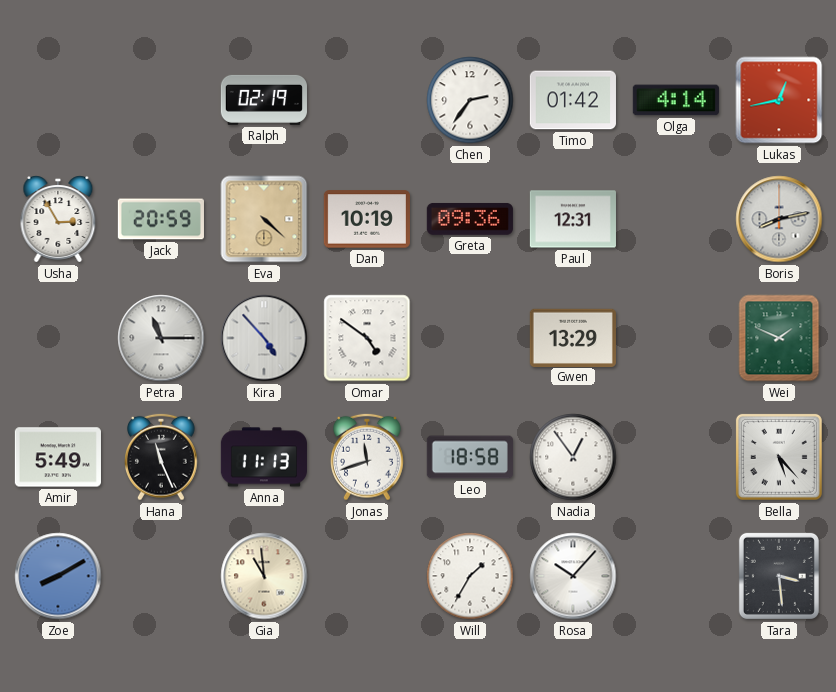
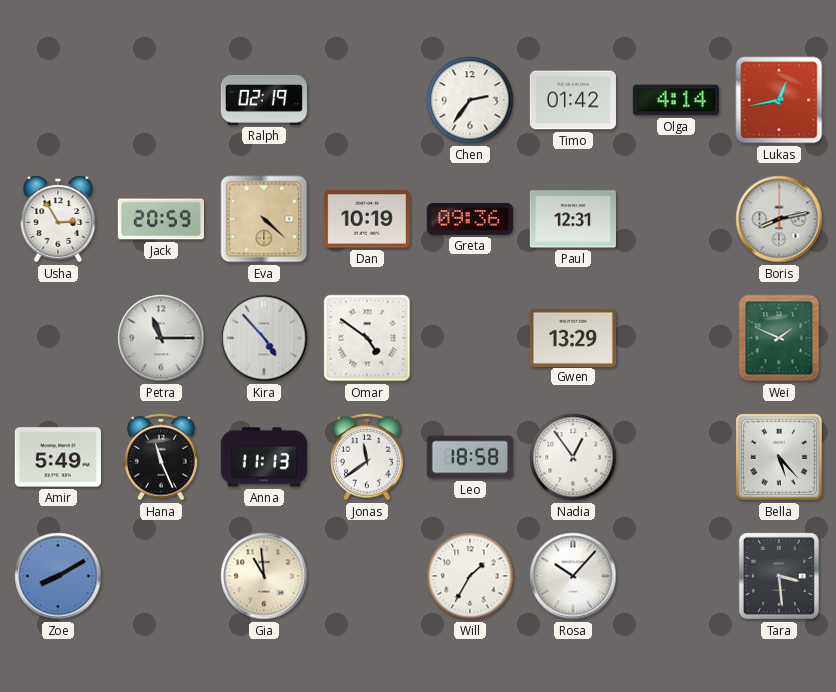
Jonas: 11:42 -> 11:39 (368, 457)
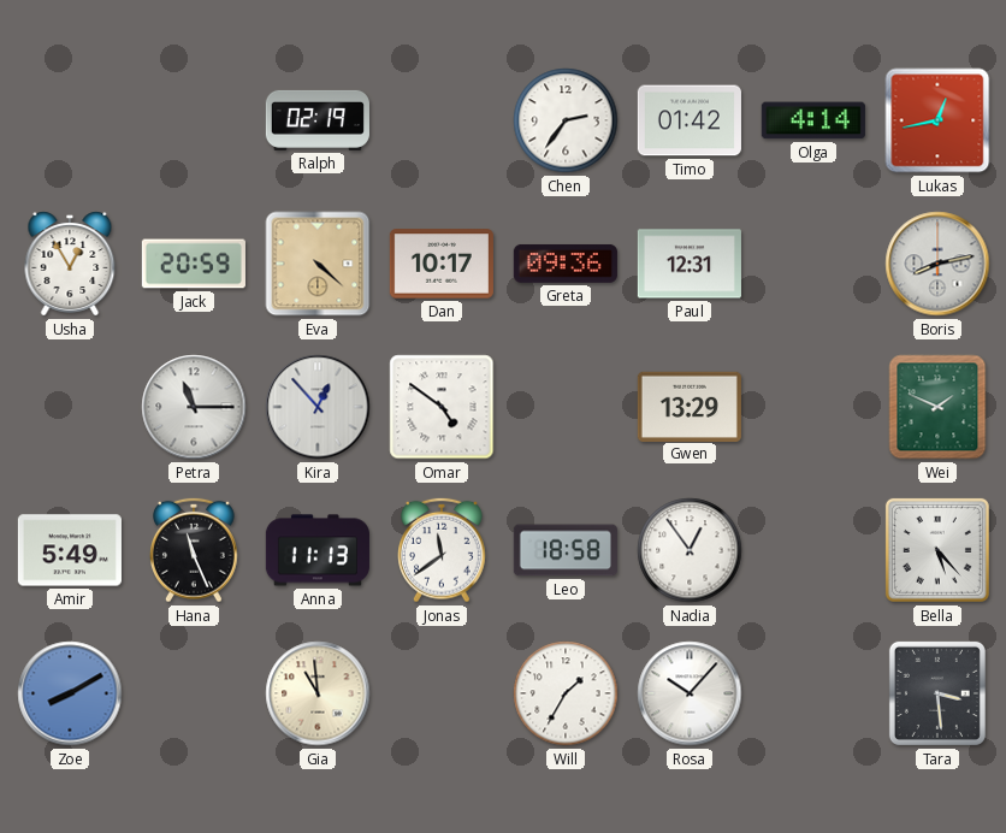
Usha: 2:55 -> 12:55 (70, 264)
Dan: 10:19 -> 10:17 (442, 264)
Kira: 4:53 -> 12:53 (318, 407)
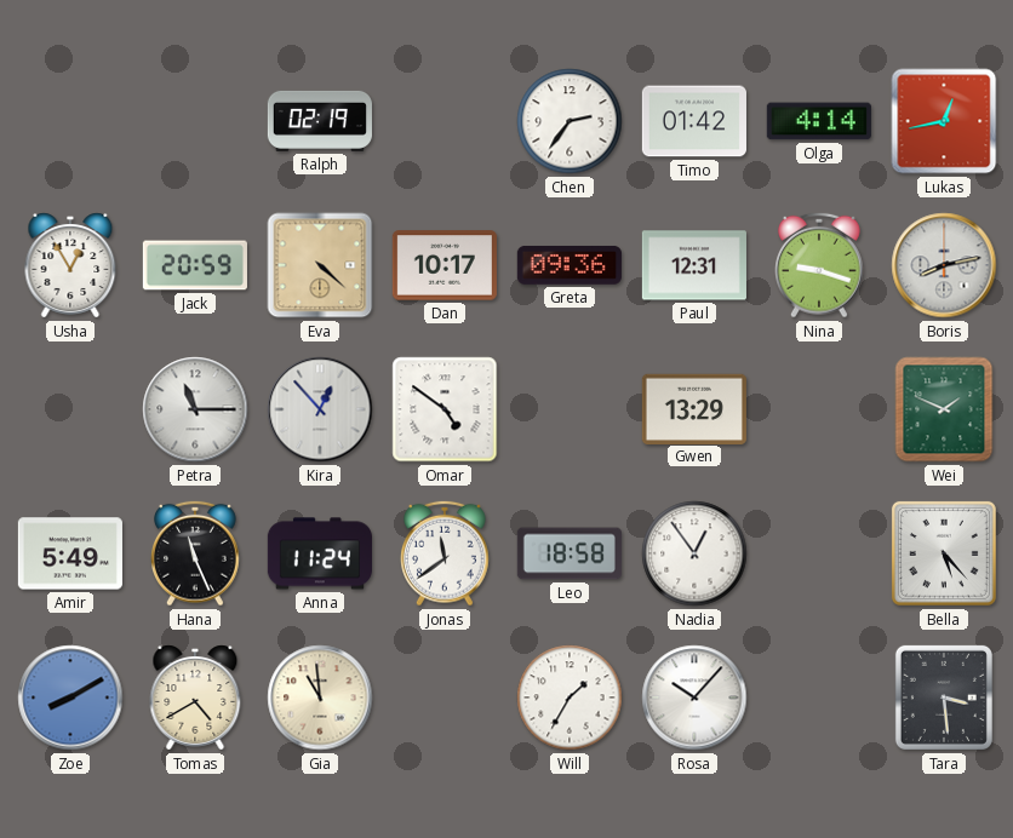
Nina: none -> 9:18 (820, 265)
Anna: 11:13 -> 11:24 (320, 553)
Tomas: none -> 4:40 (195, 698)
